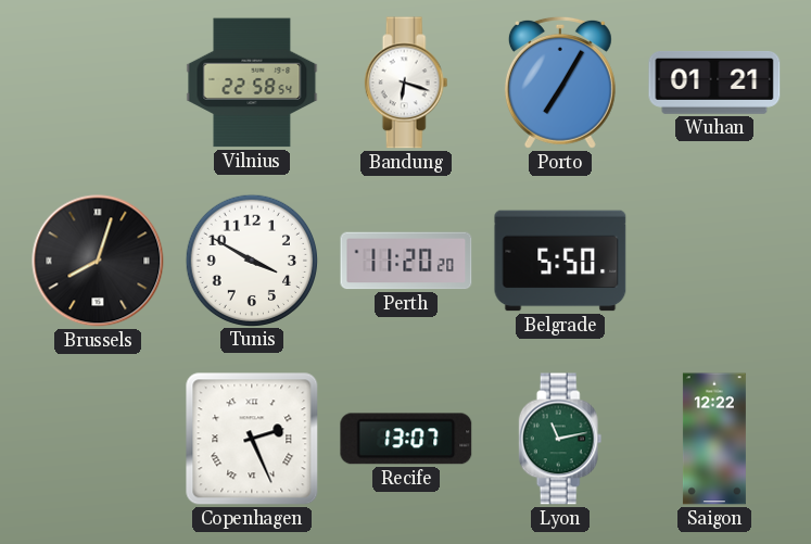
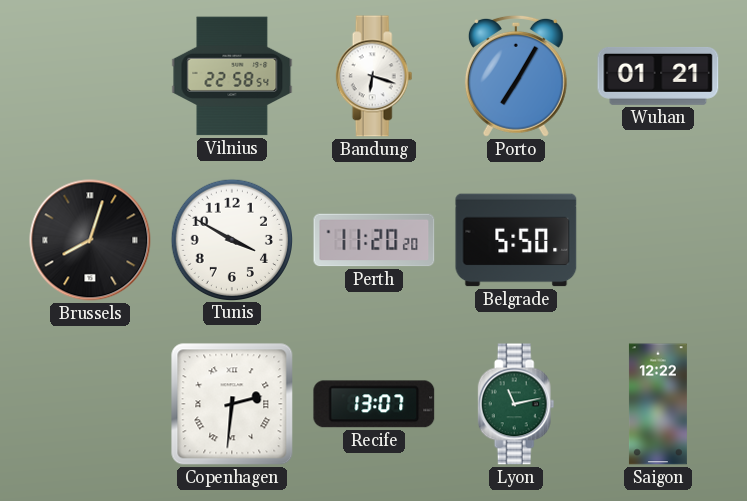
Copenhagen: 2:26 -> 2:31 (232, 404)
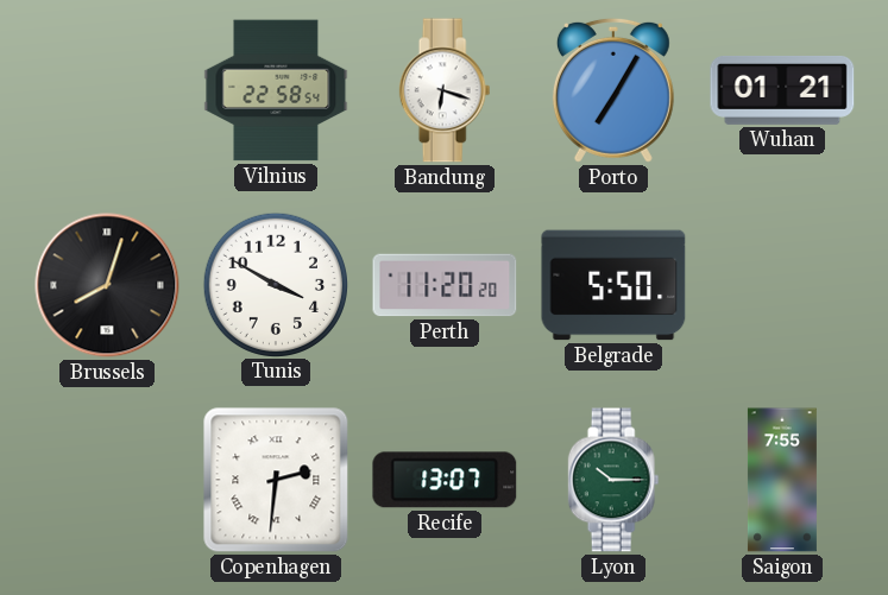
Lyon: 11:13 -> 10:15 (613, 480)
Saigon: 12:22 -> 7:55 (782, 480)
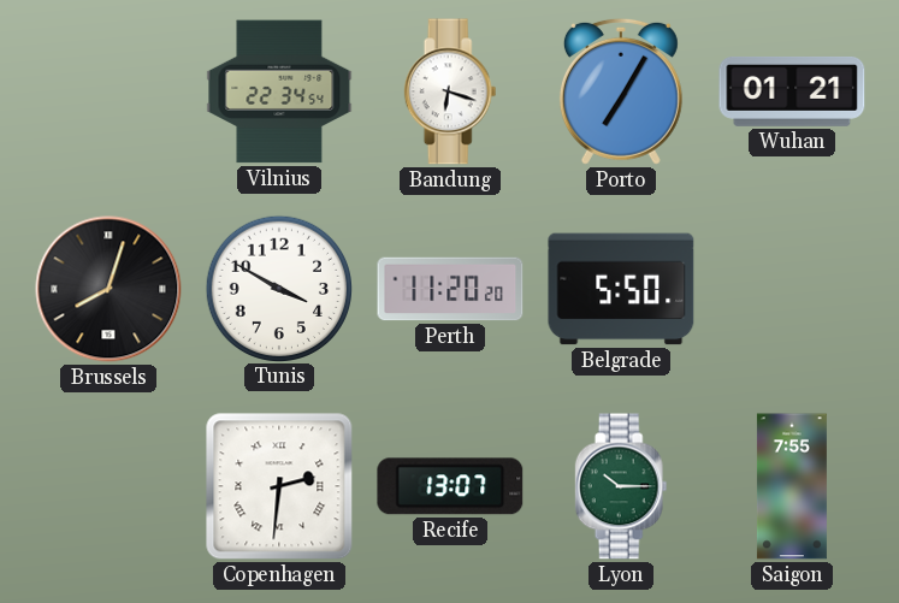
Vilnius: 22:58 -> 22:34 (279, 91)
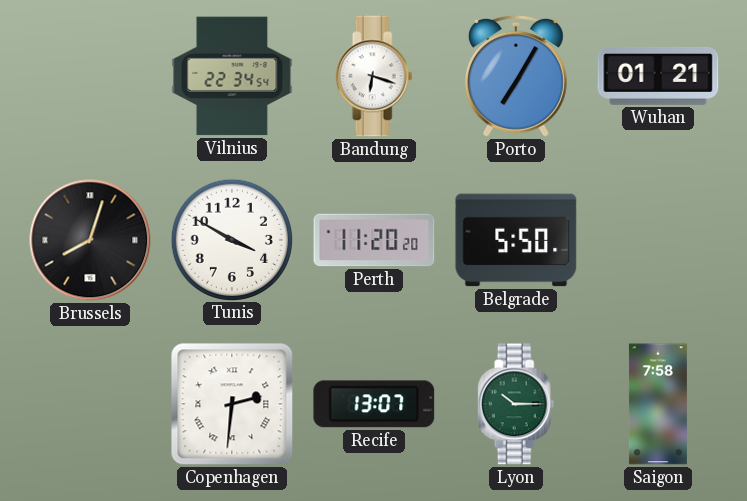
Saigon: 7:55 -> 7:58 (658, 404)
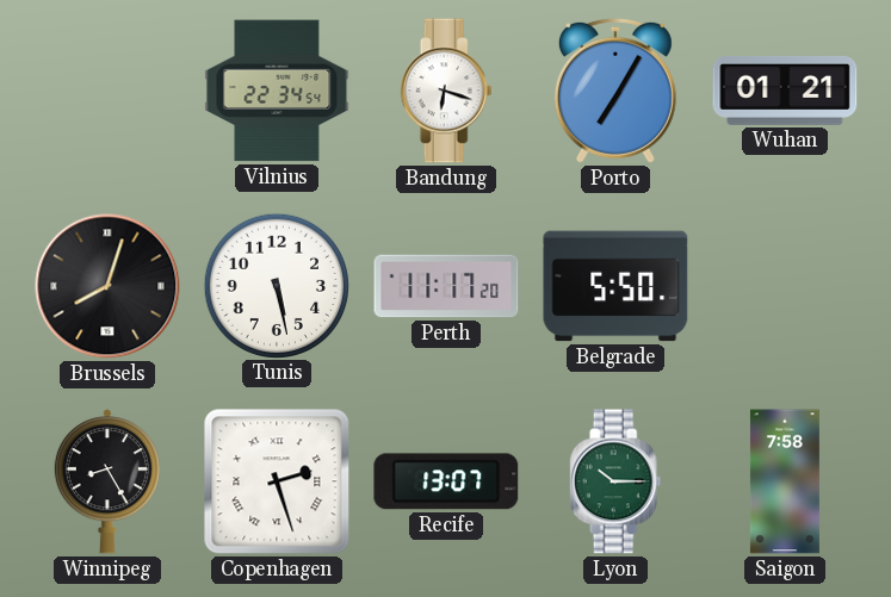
Tunis: 3:50 -> 5:28 (276, 285)
Perth: 11:20 -> 11:17 (446, 286)
Winnipeg: none -> 8:25 (107, 481)
Copenhagen: 2:31 -> 2:27 (277, 481)
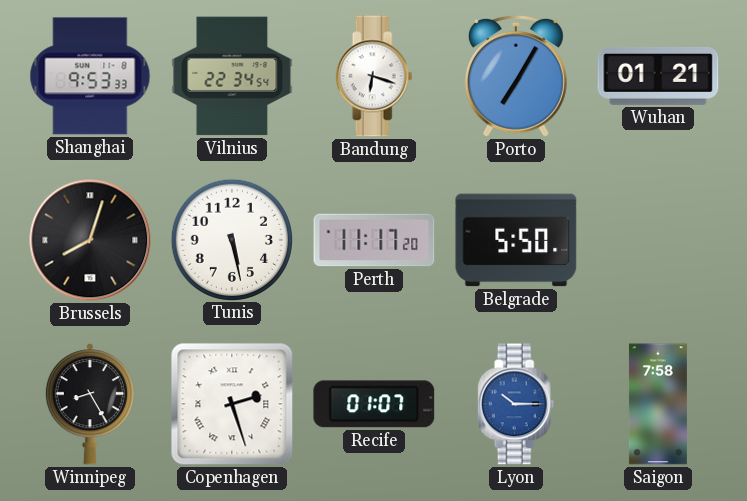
Shanghai: none -> 9:53 (90, 76)
Recife: 13:07 -> 01:07 (374, 404)
Lyon dial: green -> blue (516, 404)
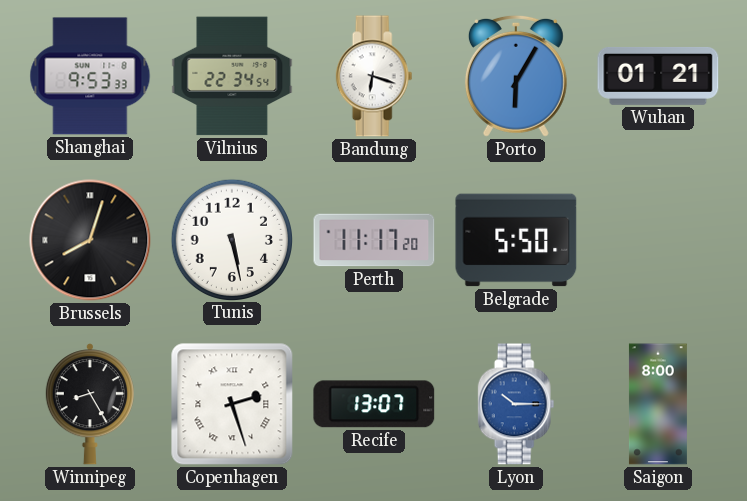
Porto: 7:05 -> 6:05 (516, 76)
Recife: 01:07 -> 13:07 (374, 404)
Saigon: 7:58 -> 8:00 (658, 404)
